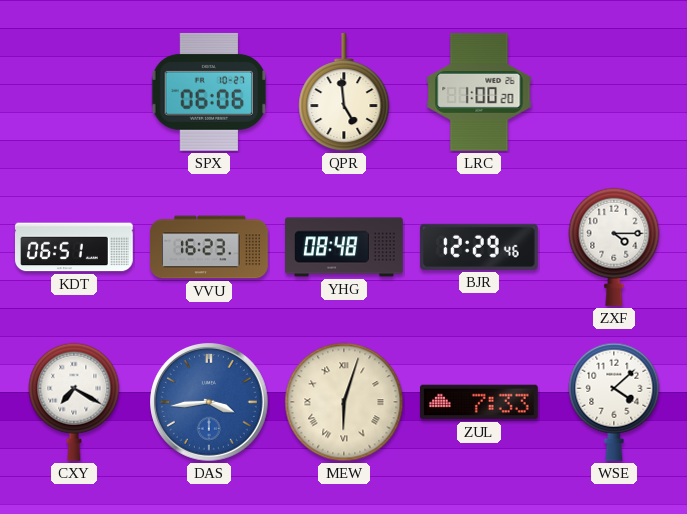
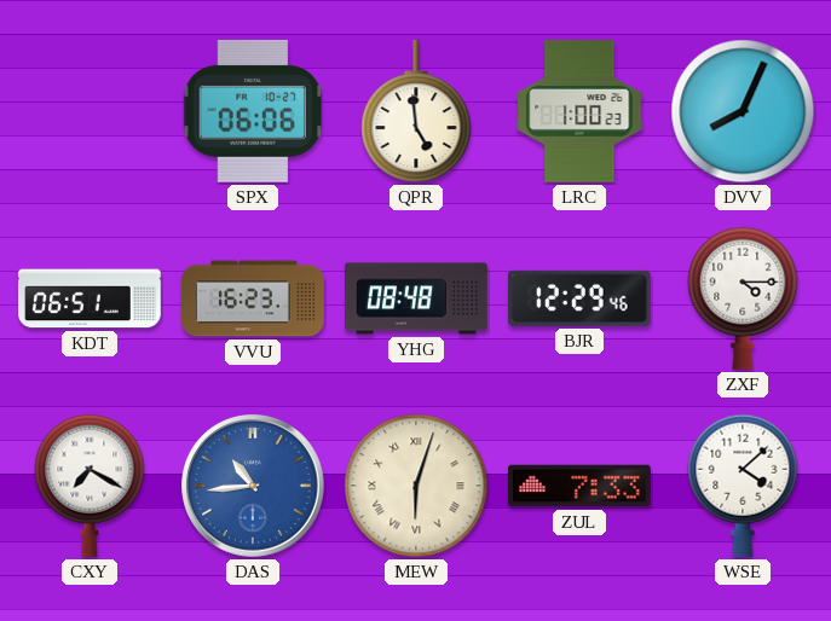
LRC: 1:00:20 -> 1:00:23 (579, 112)
DVV: none -> 8:04 (743, 111)
DAS: 3:44 -> 10:44 (254, 487)
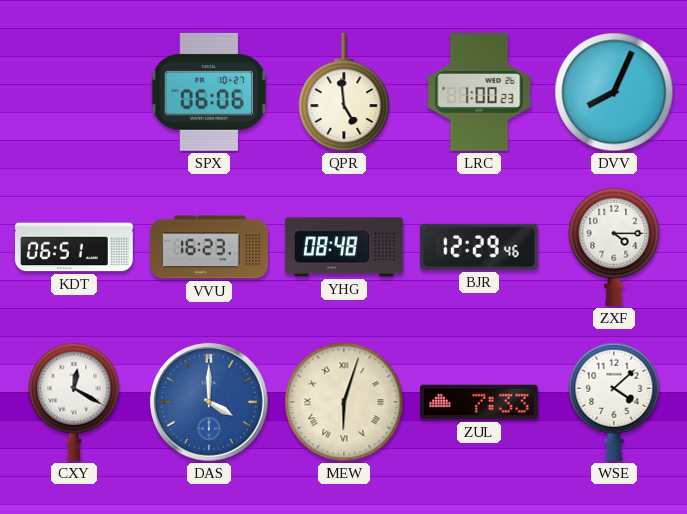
CXY: 7:20 -> 12:20 (74, 402)
DAS: 10:44 -> 4:00 (210, 403)
